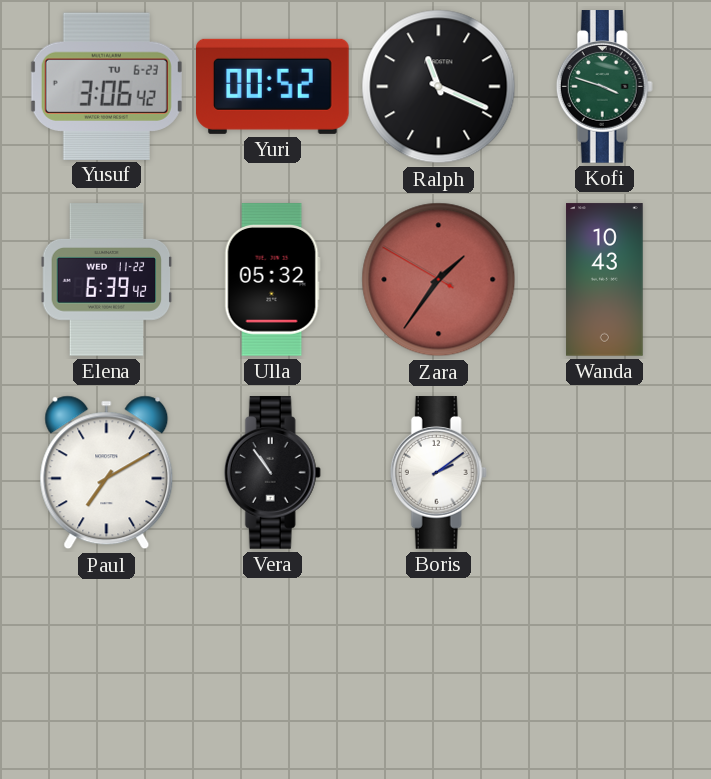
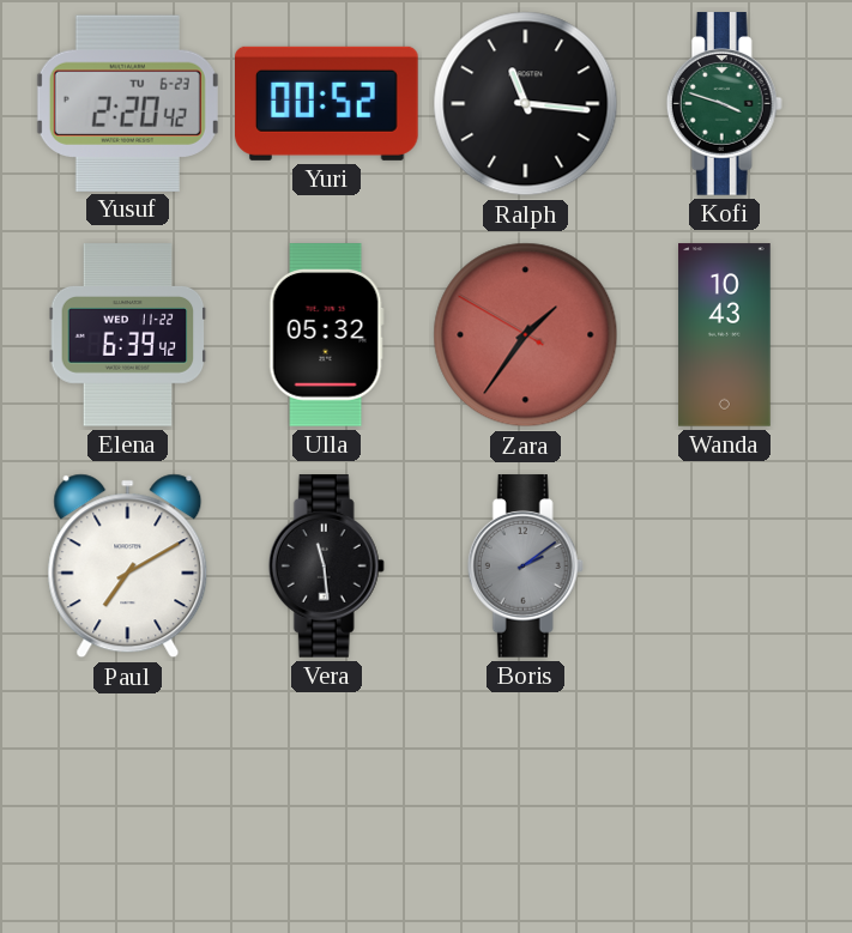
Yusuf: 3:06 -> 2:20 (127, 103)
Ralph: 11:19 -> 11:16 (526, 104)
Vera: 10:54 -> 11:29 (326, 567)
Boris dial: white -> grey (525, 567)
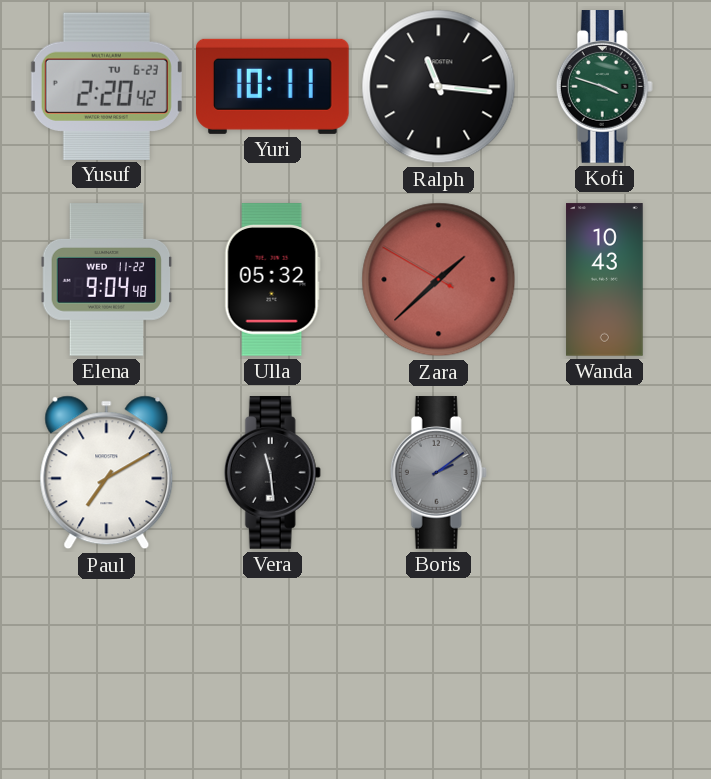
Yuri: 00:52 -> 10:11 (273, 86)
Elena: 6:39 -> 9:04 (107, 280)
Zara: 1:35 -> 1:37 (439, 280)
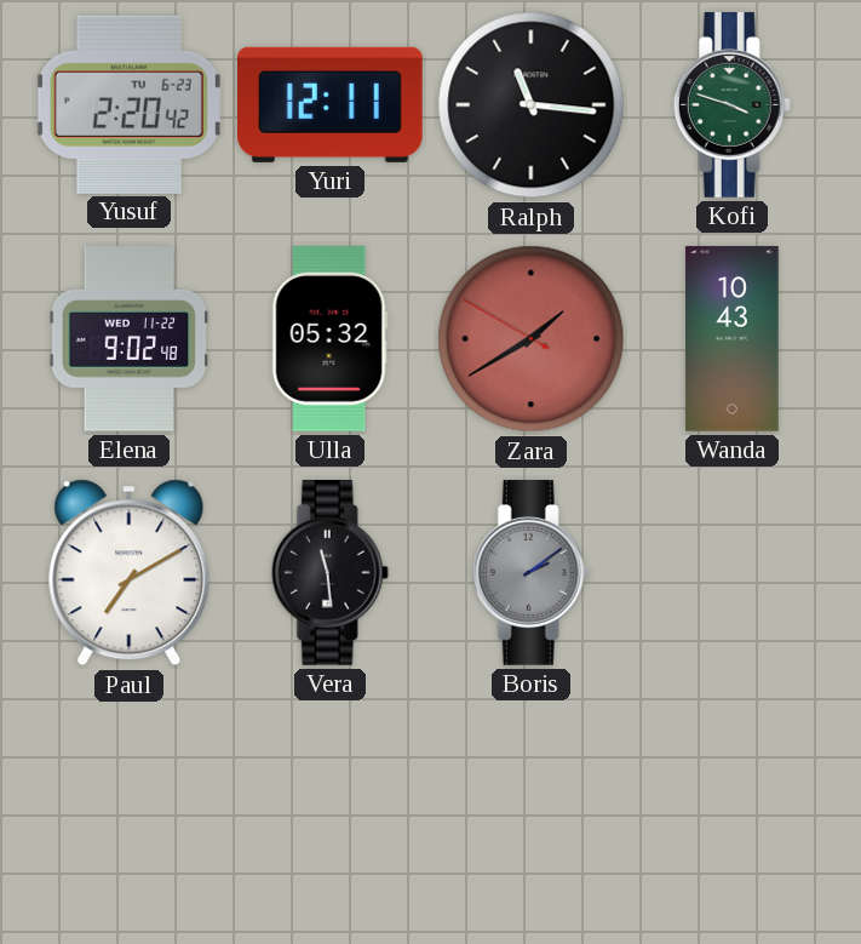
Yuri: 10:11 -> 12:11 (331, 104)
Elena: 9:04 -> 9:02 (130, 339)
Zara: 1:37 -> 1:39 (532, 339)
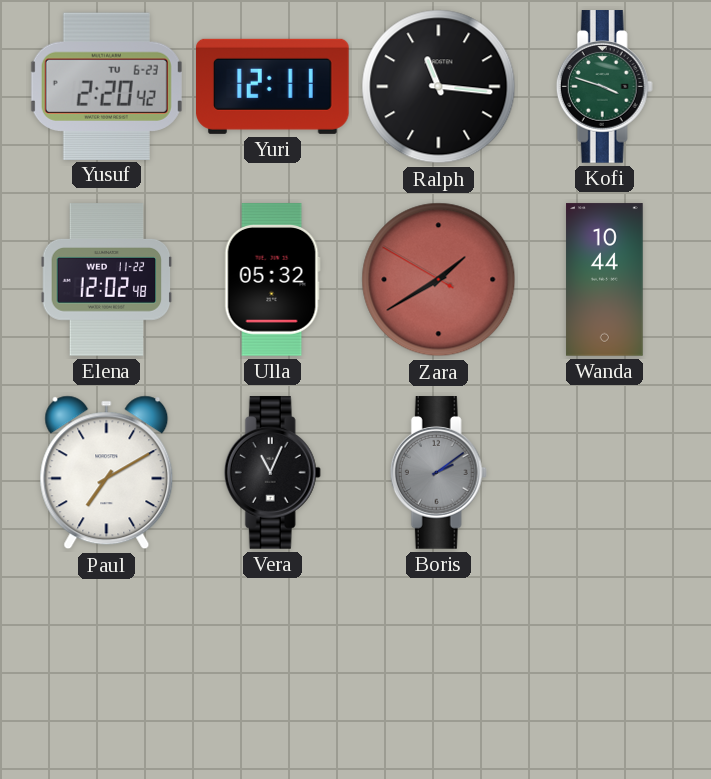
Elena: 9:02 -> 12:02 (107, 280)
Wanda: 10:43 -> 10:44 (605, 280)
Vera: 11:29 -> 11:04 (272, 473)
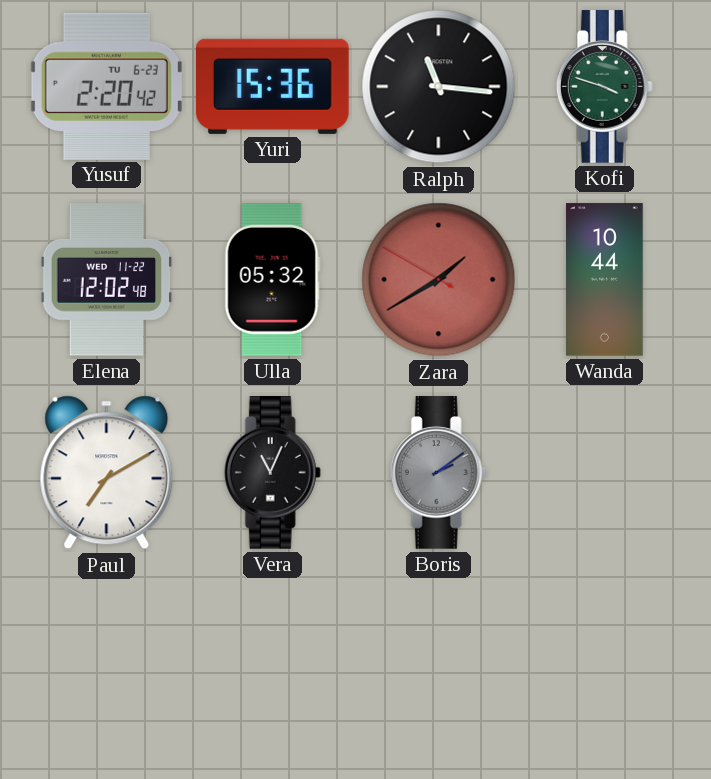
Yuri: 12:11 -> 15:36 (273, 86)
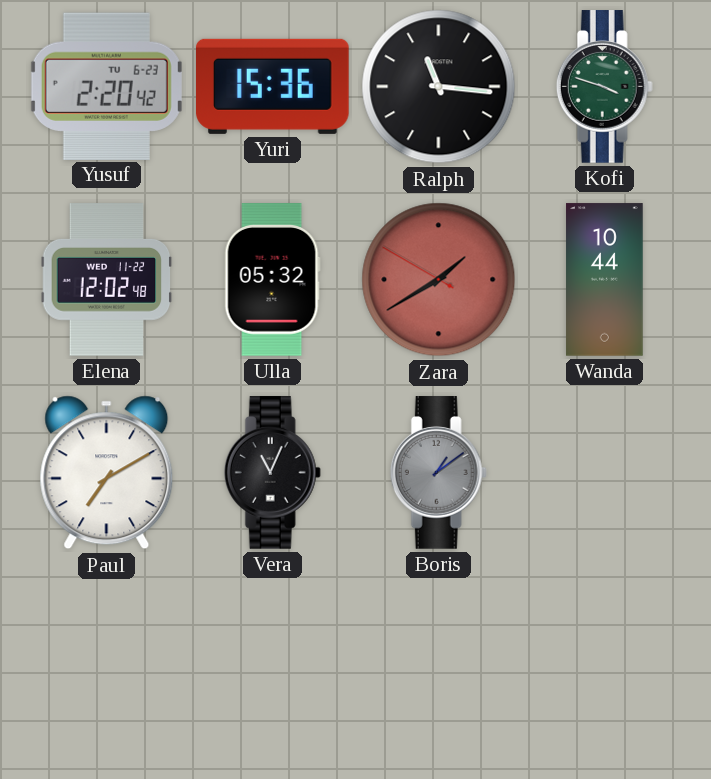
Boris: 2:09 -> 1:09 (438, 473)
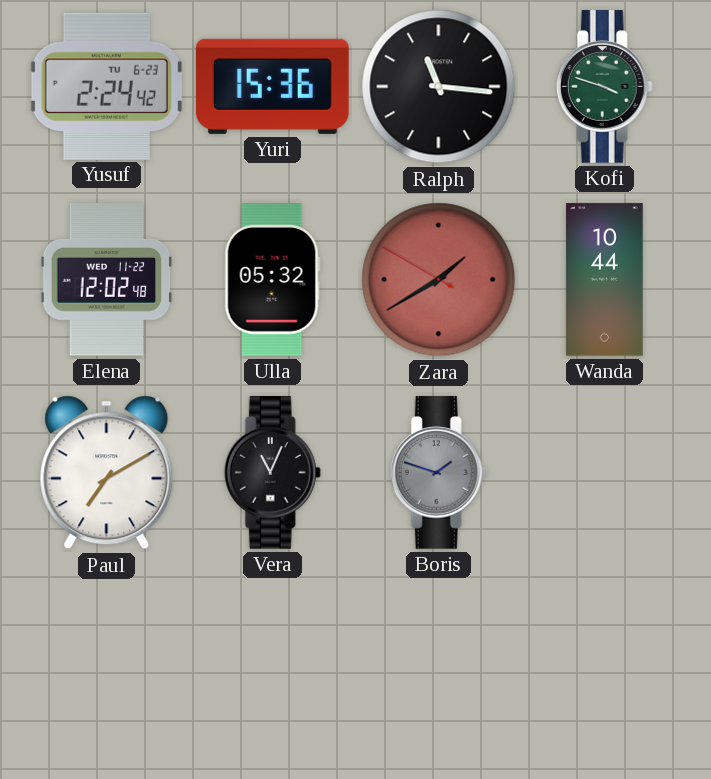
Yusuf: 2:20 -> 2:24 (106, 86)
Boris: 1:09 -> 1:48 (438, 473)
